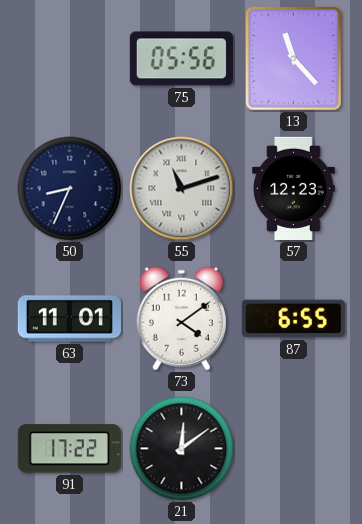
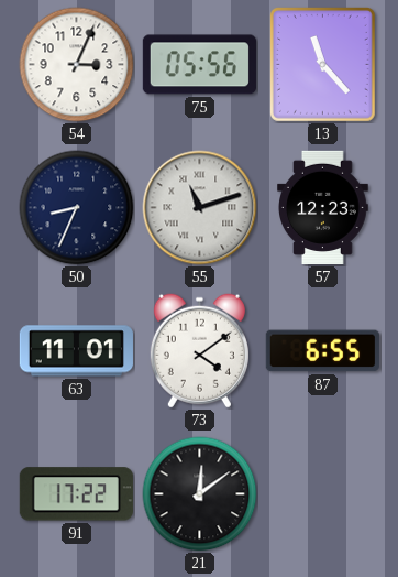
54: none -> 3:04 (77, 65)
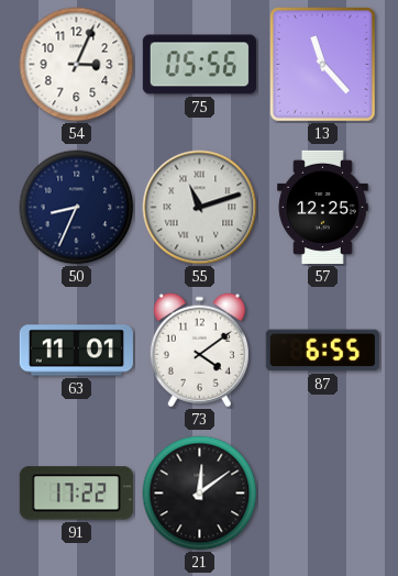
57: 12:23 -> 12:25 (323, 207)
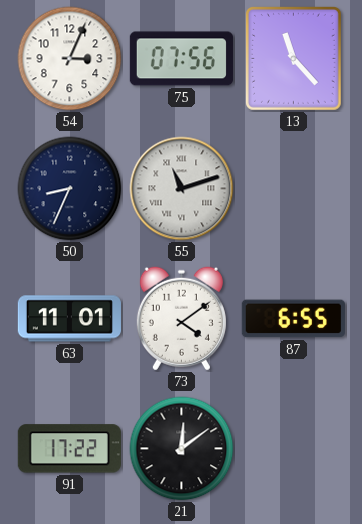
75: 05:56 -> 07:56 (181, 59)
57: 12:25 -> none (323, 207)
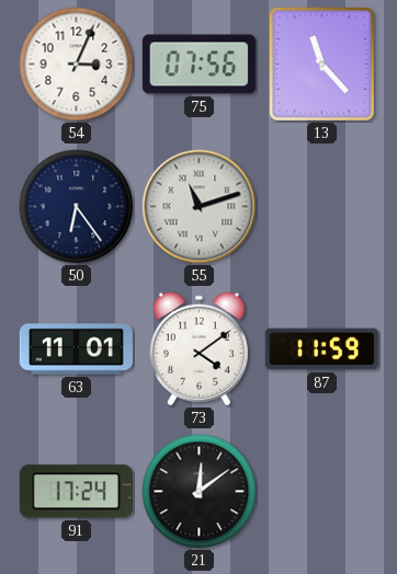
50: 8:34 -> 6:24 (77, 207)
87: 6:55 -> 11:59 (321, 349)
91: 17:22 -> 17:24 (76, 492)
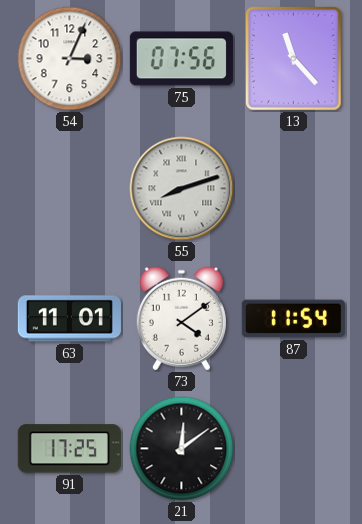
50: 6:24 -> none (77, 207)
55: 11:12 -> 8:12 (182, 189)
87: 11:59 -> 11:54 (293, 319)
91: 17:24 -> 17:25 (69, 449)
